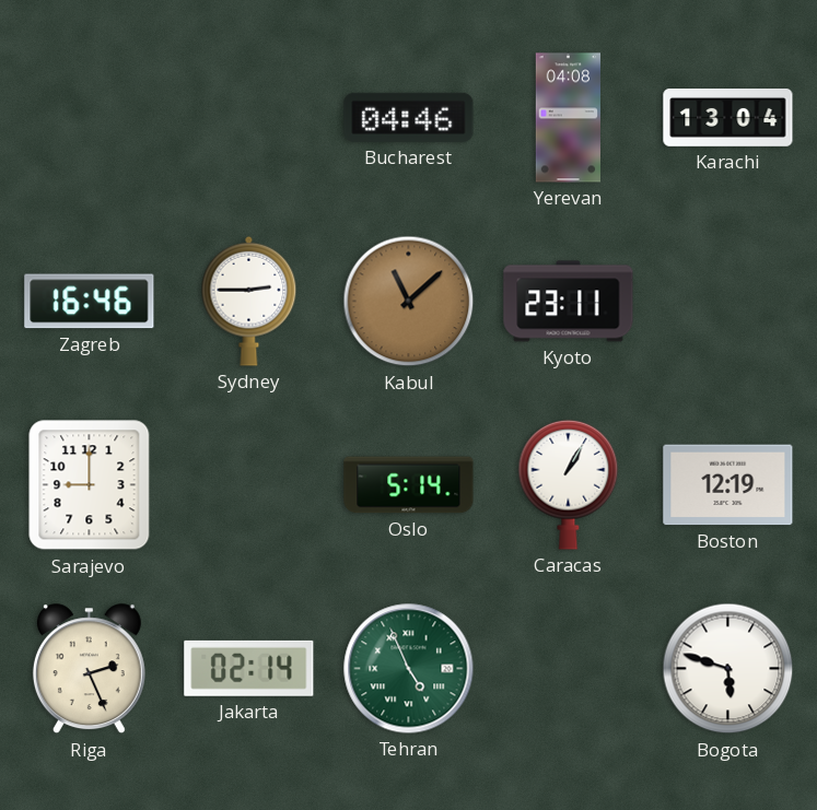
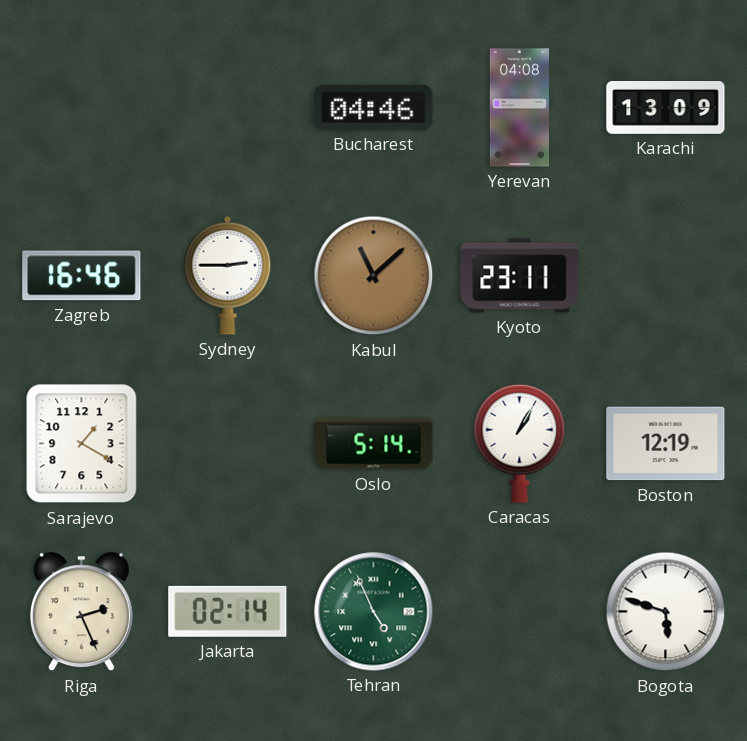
Karachi: 13:04 -> 13:09 (666, 108)
Sarajevo: 9:00 -> 1:20 (82, 444)
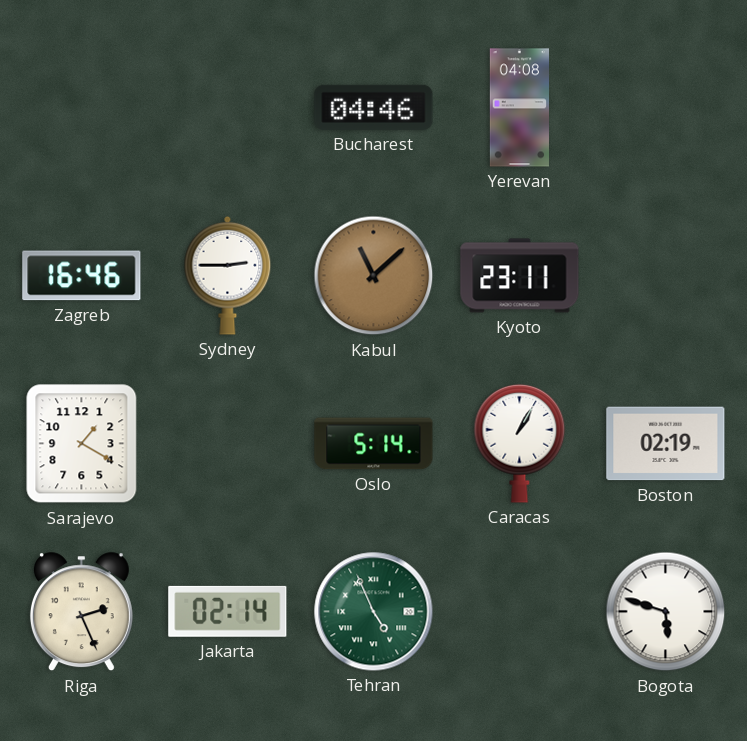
Karachi: 13:09 -> none (666, 108)
Boston: 12:19 -> 02:19 (666, 444)
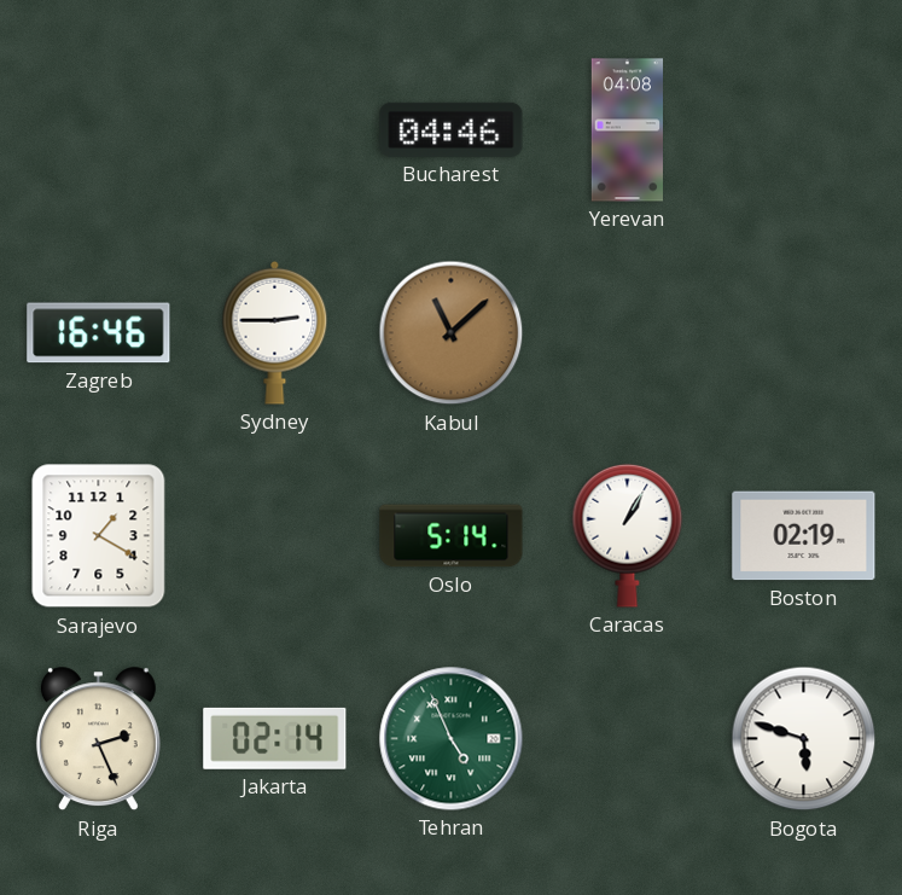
Kyoto: 23:11 -> none (520, 276)
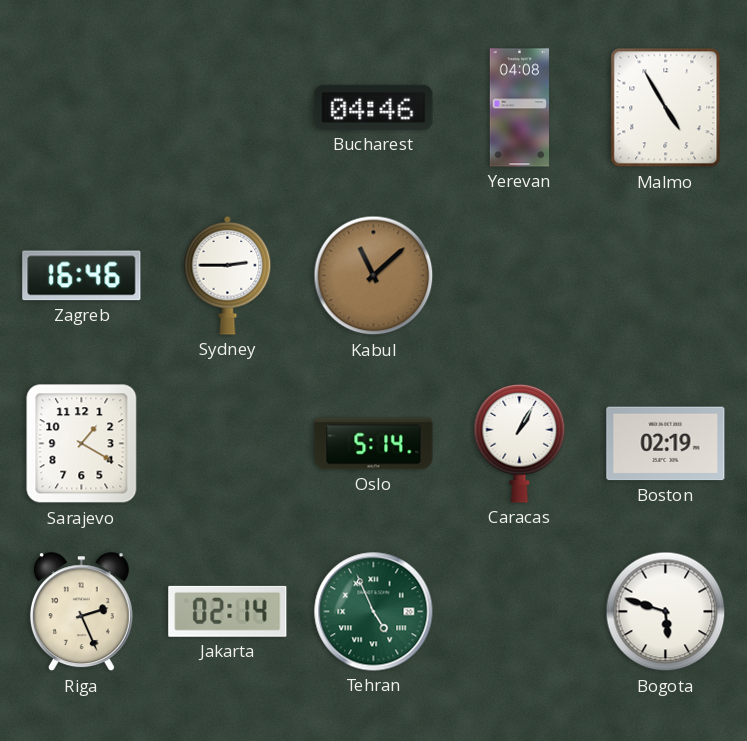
Malmo: none -> 4:55 (666, 108)
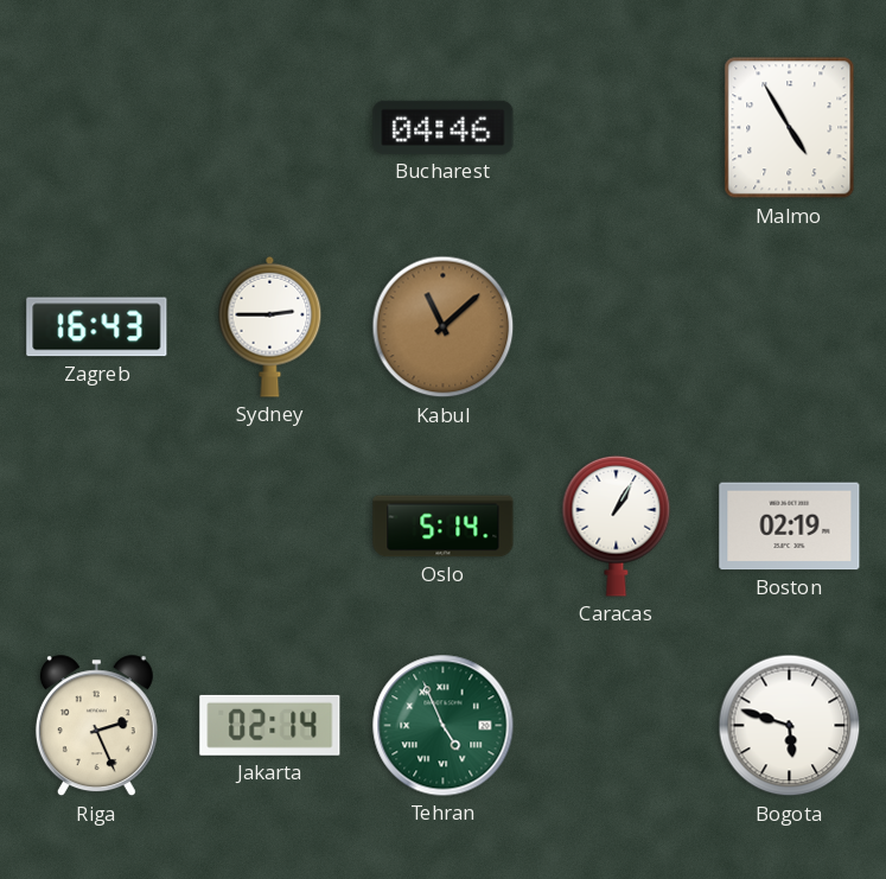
Yerevan: 04:08 -> none (519, 108)
Zagreb: 16:46 -> 16:43 (97, 327)
Sarajevo: 1:20 -> none (82, 444)
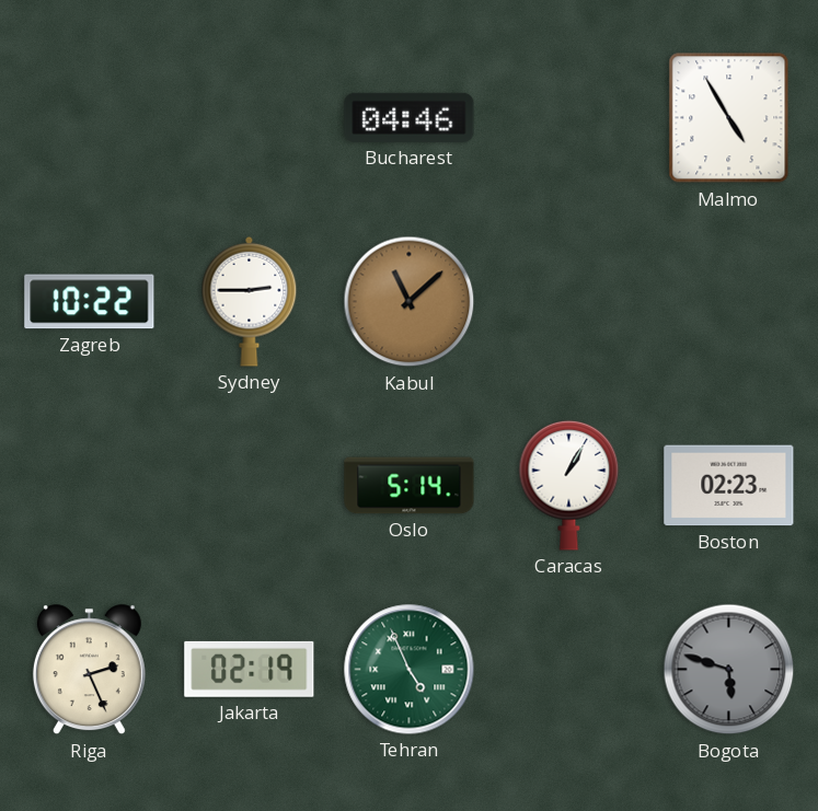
Zagreb: 16:43 -> 10:22 (90, 302)
Boston: 02:19 -> 02:23 (729, 486)
Jakarta: 02:14 -> 02:19 (250, 669)
Bogota dial: white -> grey (729, 670)
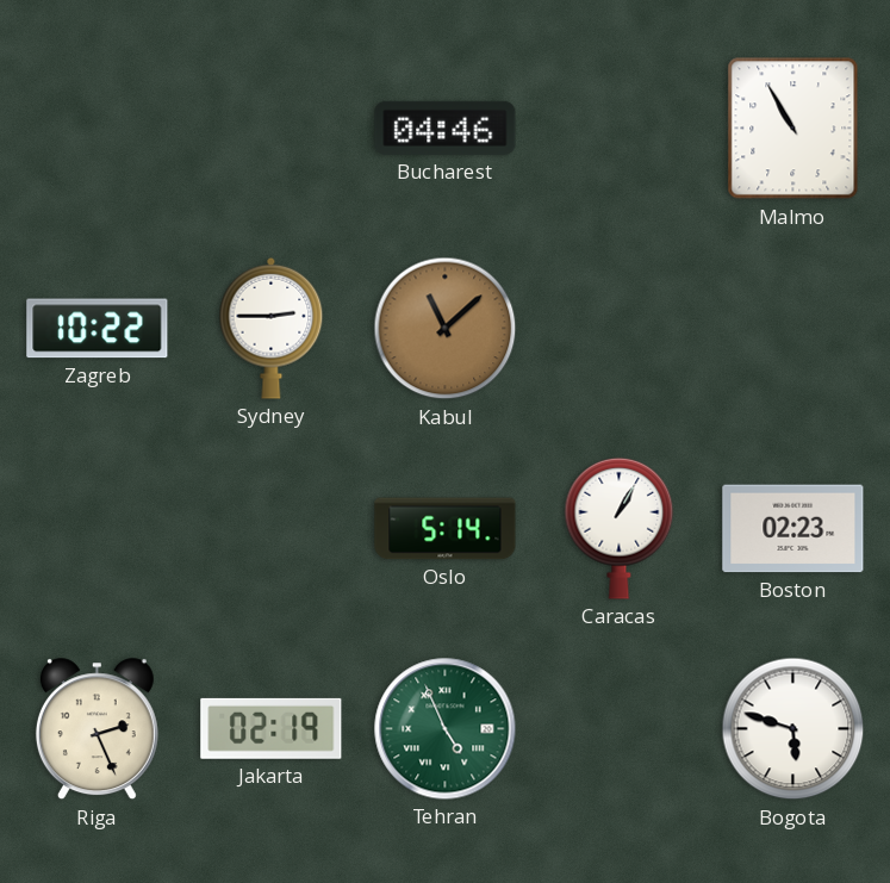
Malmo: 4:55 -> 10:55 (793, 129)
Bogota dial: grey -> white (793, 729)
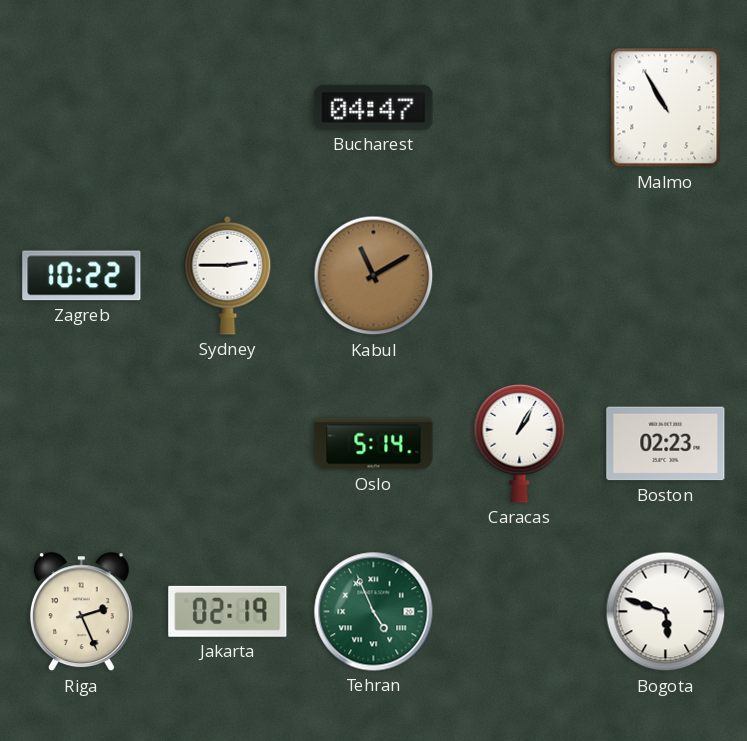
Bucharest: 04:46 -> 04:47 (374, 107)
Kabul: 11:08 -> 11:10 (374, 276)
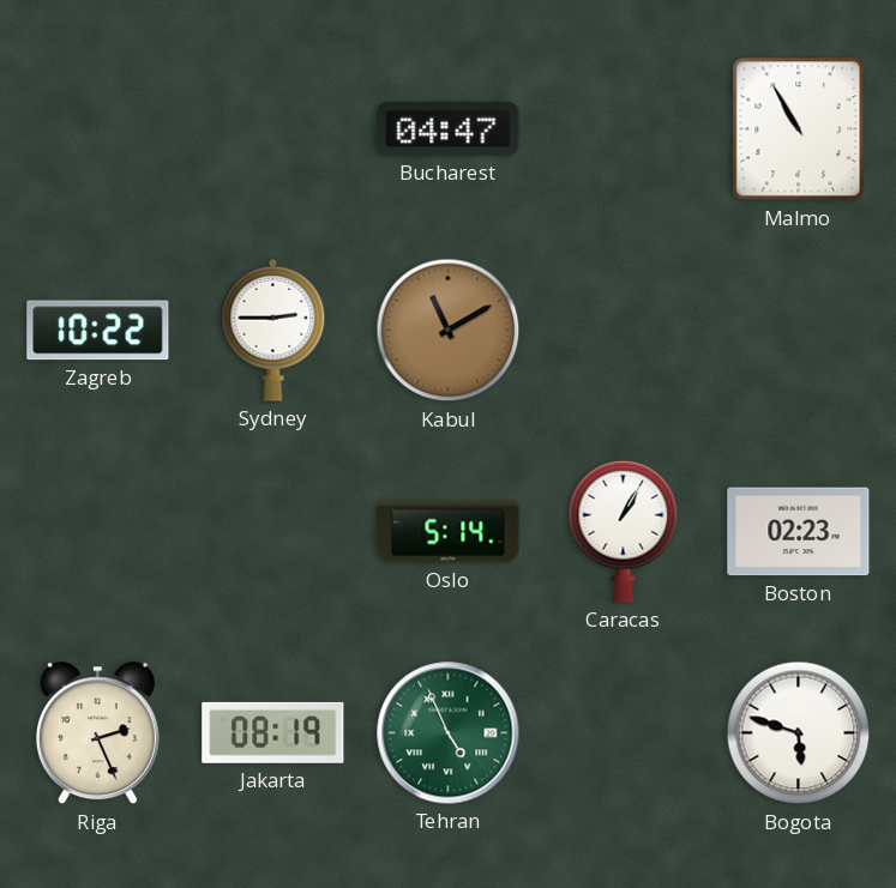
Jakarta: 02:19 -> 08:19 (273, 732)
